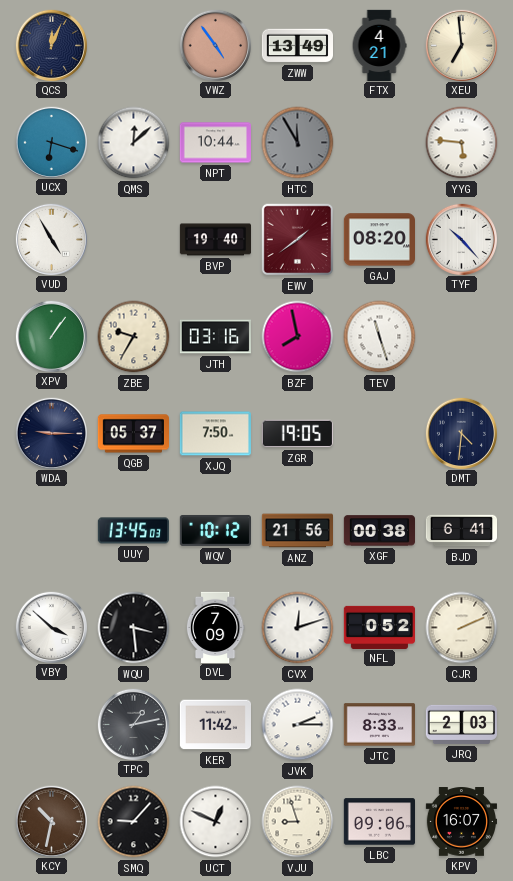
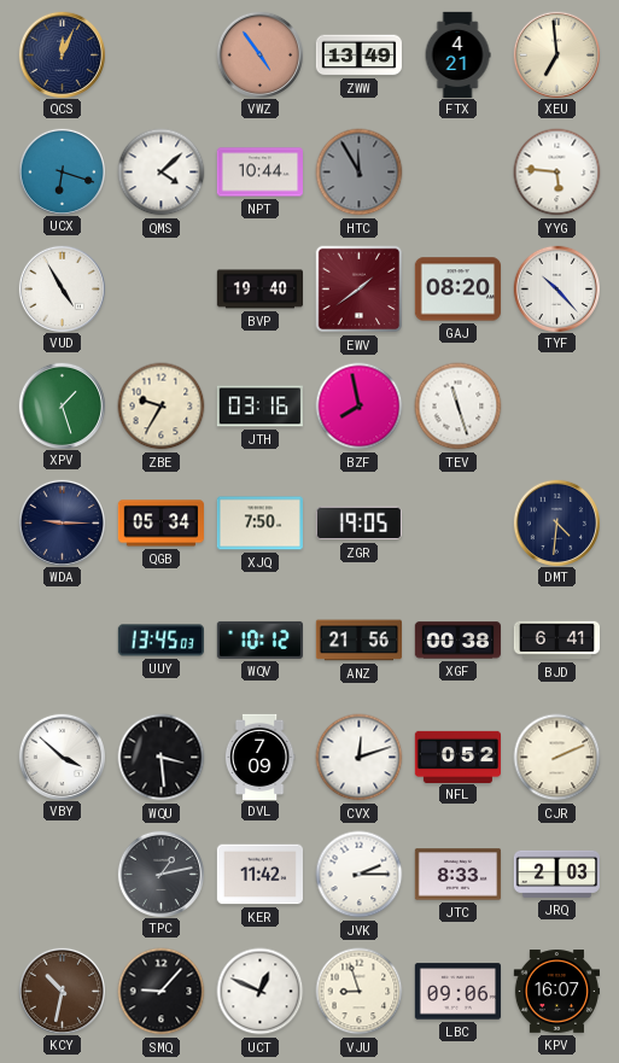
QMS: 12:08 -> 4:08 (162, 173)
XPV: 1:06 -> 1:27 (62, 405)
QGB: 05:37 -> 05:34 (160, 524)
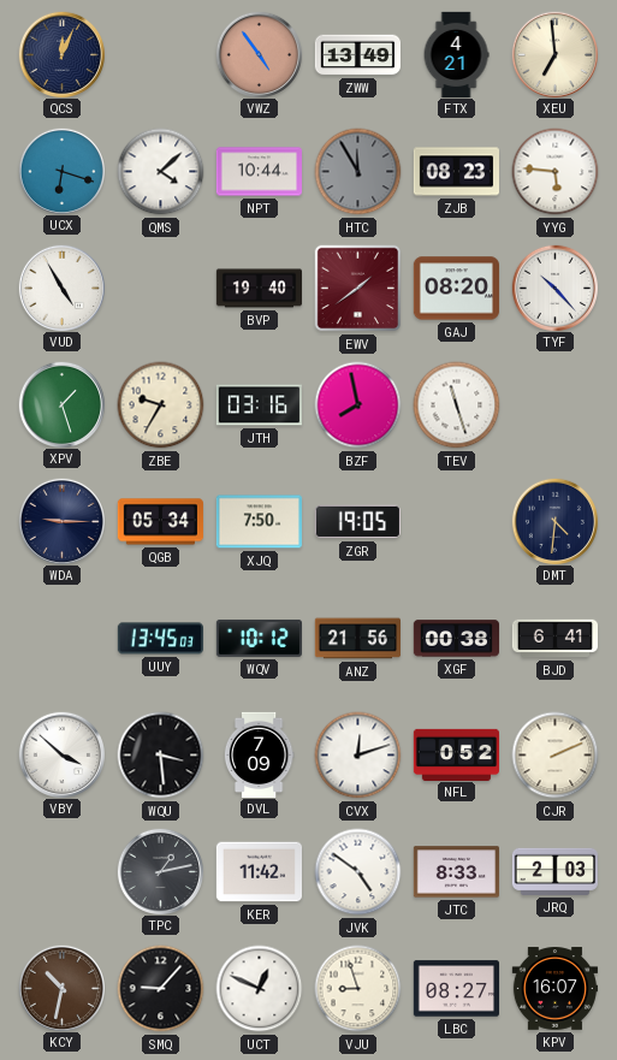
ZJB: none -> 08:23 (456, 172)
JVK: 2:15 -> 4:51 (358, 872)
LBC: 09:06 -> 08:27 (456, 989)
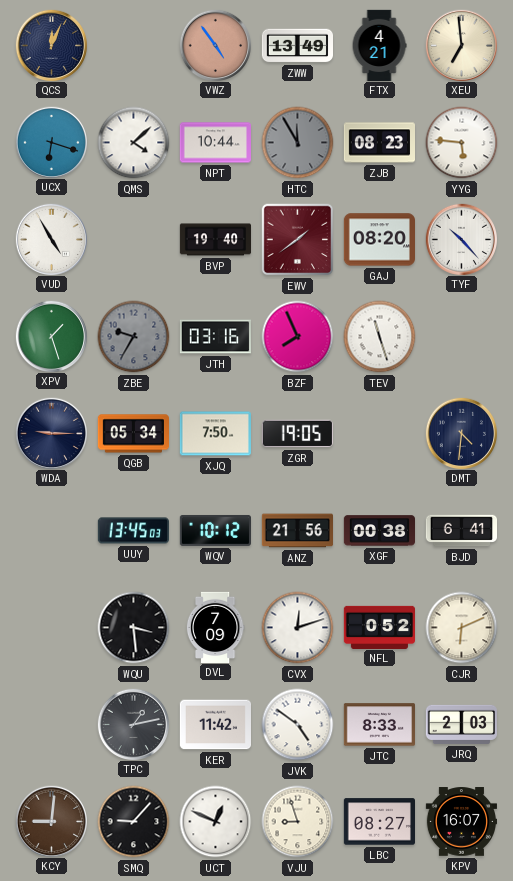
ZBE dial: cream -> grey (134, 337)
BZF: 7:58 -> 7:56 (298, 337)
VBY: 3:52 -> none (61, 754)
CJR: 2:11 -> 6:11 (462, 628)
KCY: 10:32 -> 9:01 (51, 821)
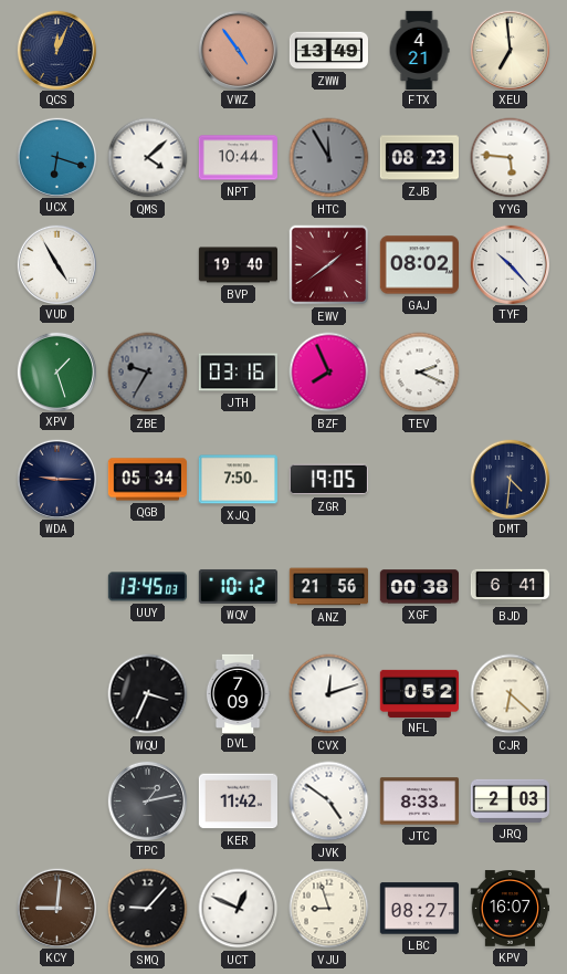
GAJ: 08:20 -> 08:02 (419, 265)
TEV: 11:27 -> 2:19 (420, 373)
WQU: 3:29 -> 3:34 (148, 694)
CJR: 6:11 -> 6:22 (511, 694)
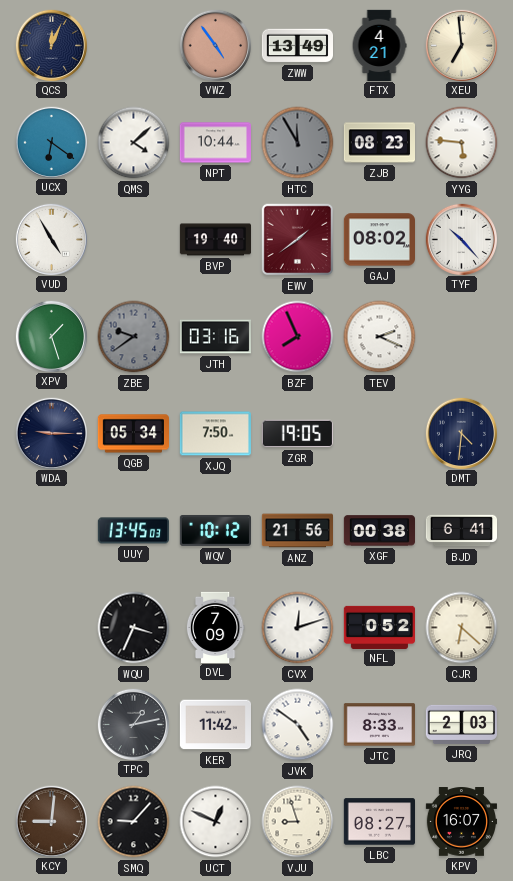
UCX: 6:18 -> 6:21 (51, 142)
ZBE: 9:35 -> 9:39 (134, 337)
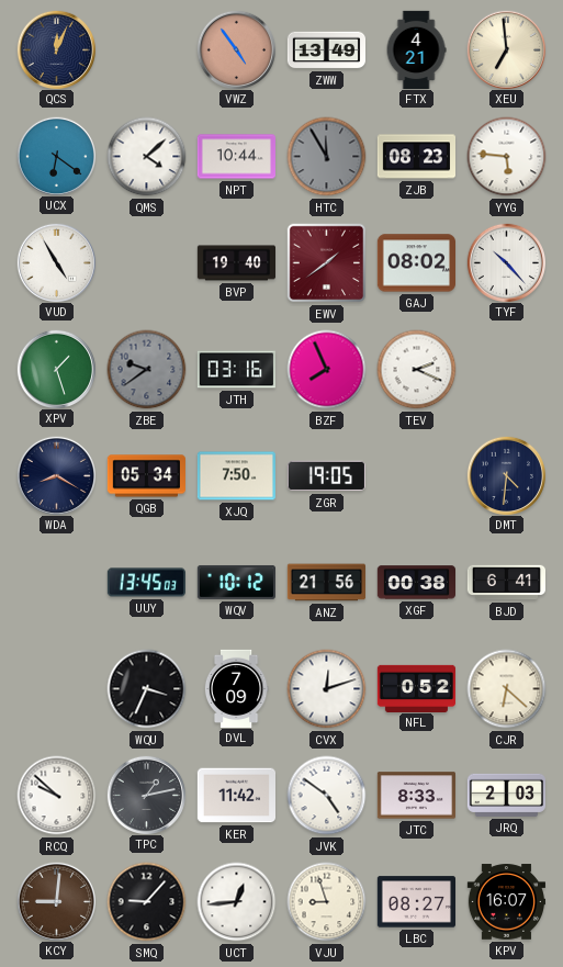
WDA: 9:15 -> 8:20 (56, 475)
RCQ: none -> 9:52 (57, 796)
UCT: 12:49 -> 12:44 (237, 902)
